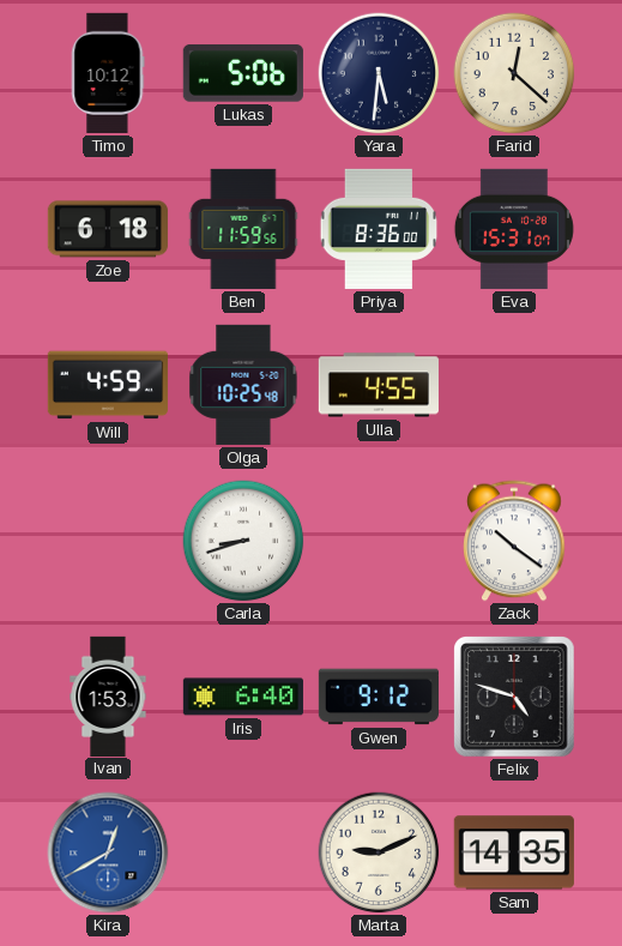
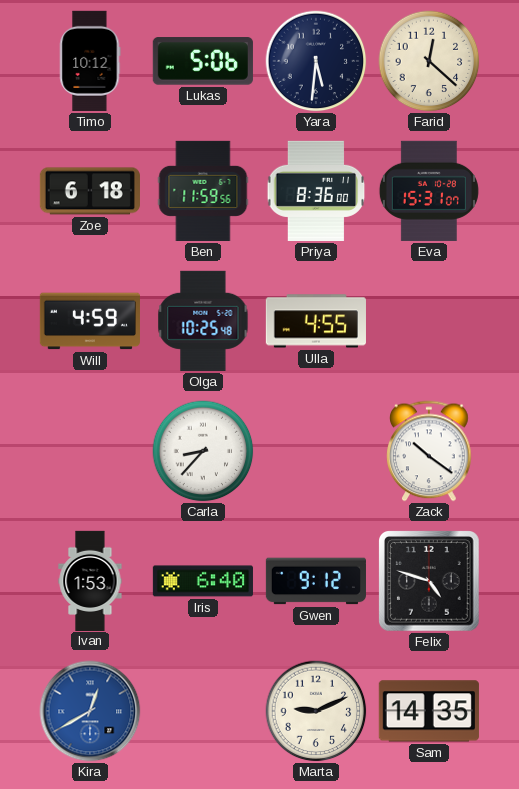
Carla: 8:42 -> 8:37 (203, 451)
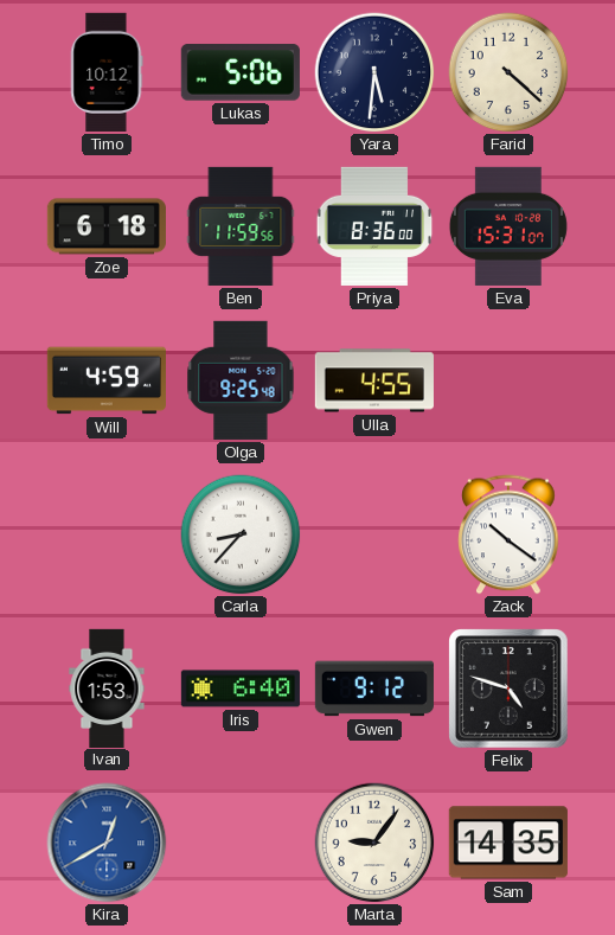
Farid: 12:22 -> 4:22 (508, 72)
Olga: 10:25 -> 9:25 (241, 380)
Marta: 9:11 -> 9:06 (374, 843)
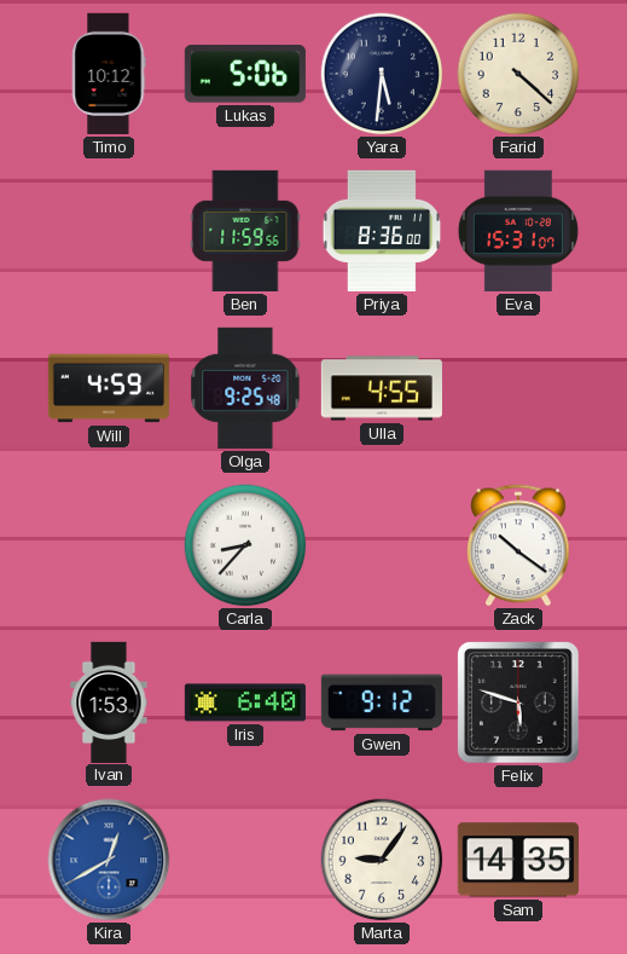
Zoe: 6:18 -> none (107, 226)
Felix: 4:48 -> 5:48 (519, 704)
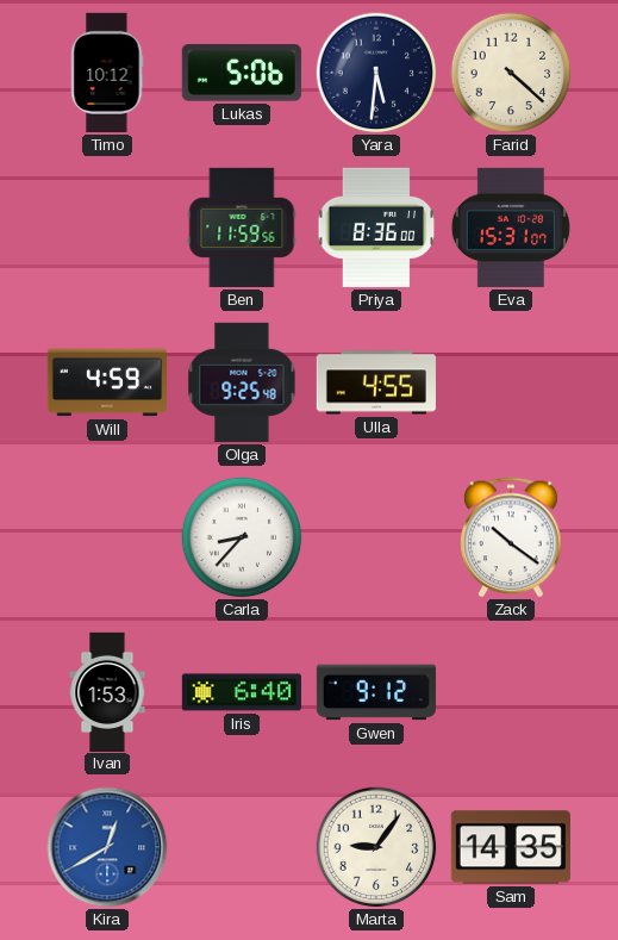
Felix: 5:48 -> none (519, 704)
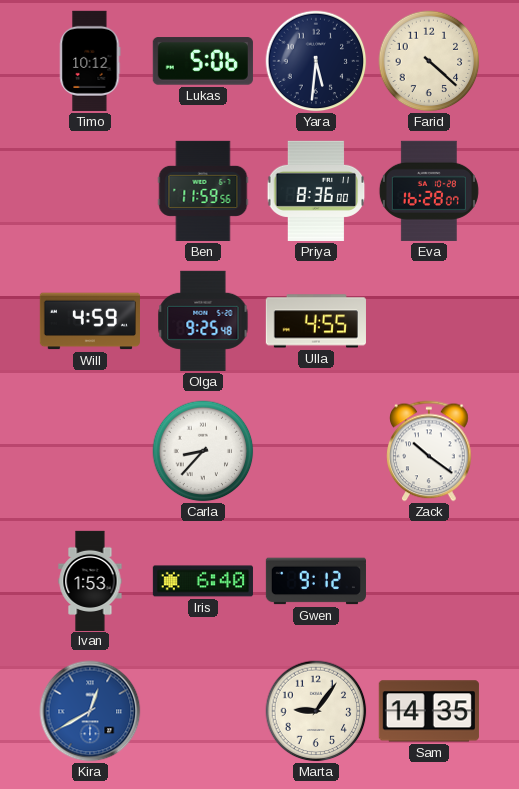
Eva: 15:31 -> 16:28 (429, 191)
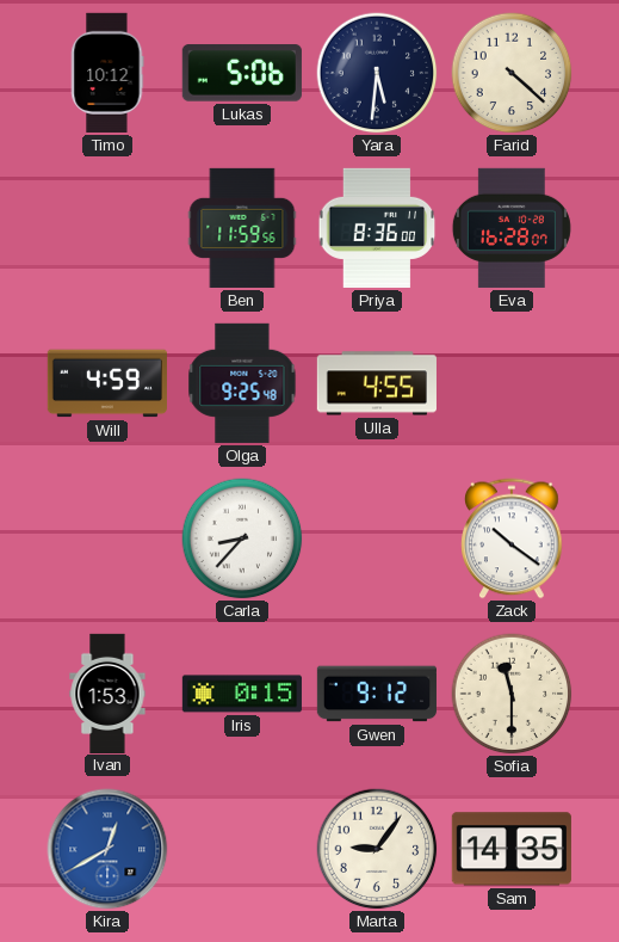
Iris: 6:40 -> 0:15 (242, 694)
Sofia: none -> 11:30 (512, 694)
